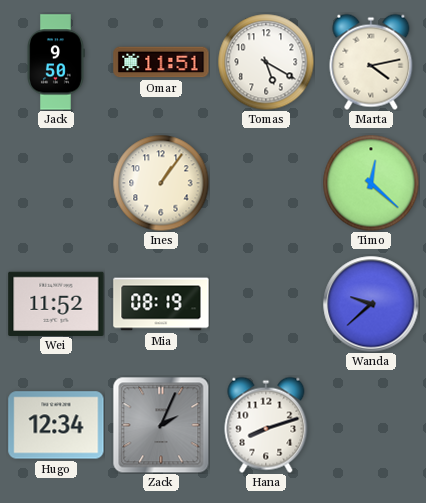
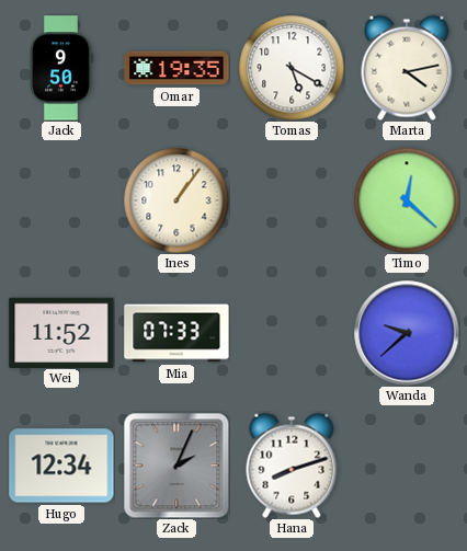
Omar: 11:51 -> 19:35 (176, 68)
Mia: 08:19 -> 07:33 (176, 333)
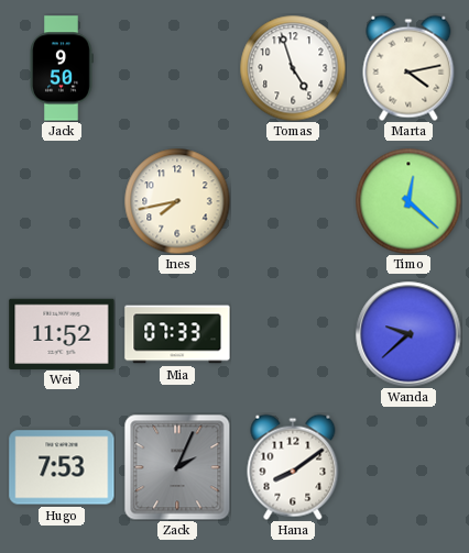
Omar: 19:35 -> none (176, 68)
Tomas: 5:20 -> 4:57 (293, 68)
Ines: 1:06 -> 7:43 (177, 201)
Hugo: 12:34 -> 7:53 (62, 467)
Hana: 8:12 -> 8:09 (293, 467)
